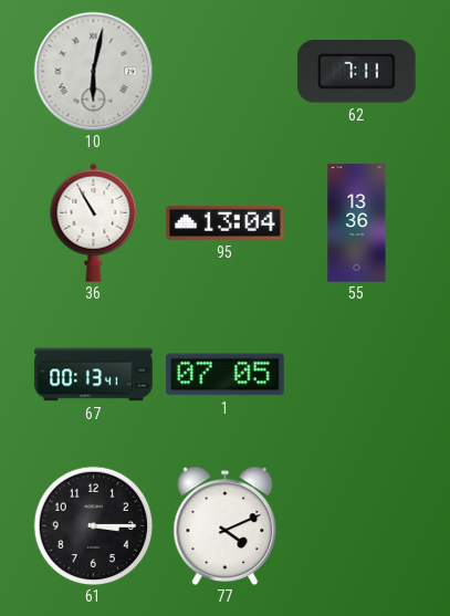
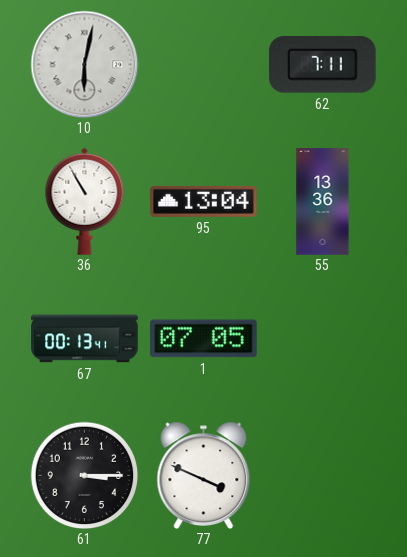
77: 4:11 -> 3:49 (204, 475)
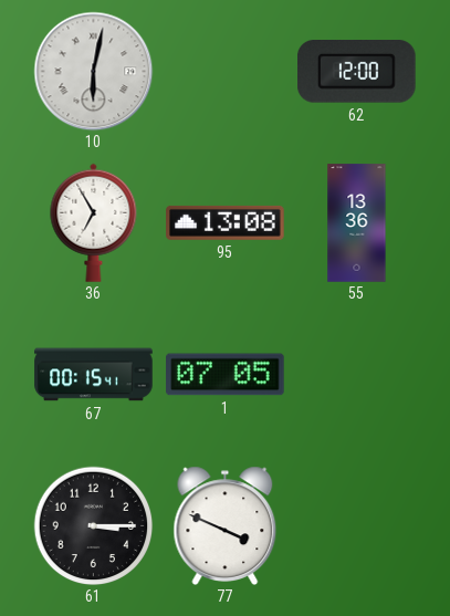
62: 7:11 -> 12:00 (357, 72)
36: 10:55 -> 6:55 (94, 222)
95: 13:04 -> 13:08 (226, 222)
67: 00:13 -> 00:15 (94, 375)
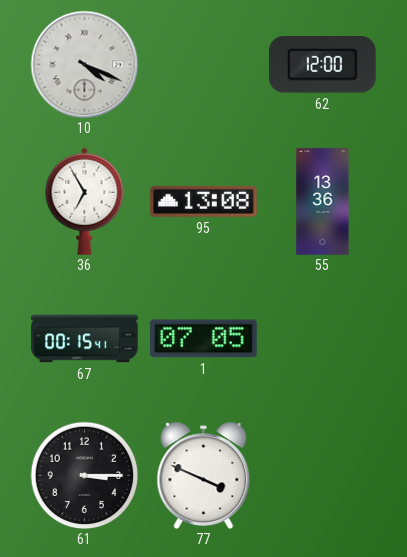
10: 6:02 -> 4:19 (84, 64)
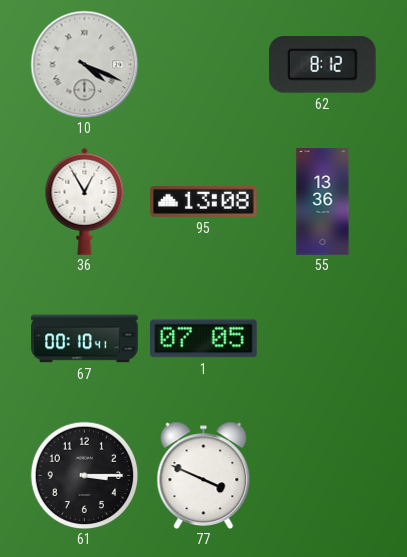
62: 12:00 -> 8:12 (323, 65)
36: 6:55 -> 12:55 (85, 201)
67: 00:15 -> 00:10 (85, 339)
